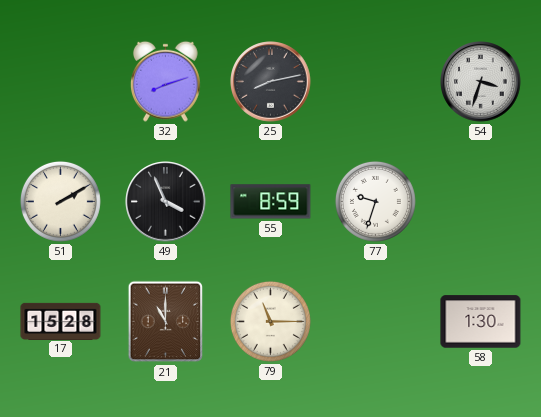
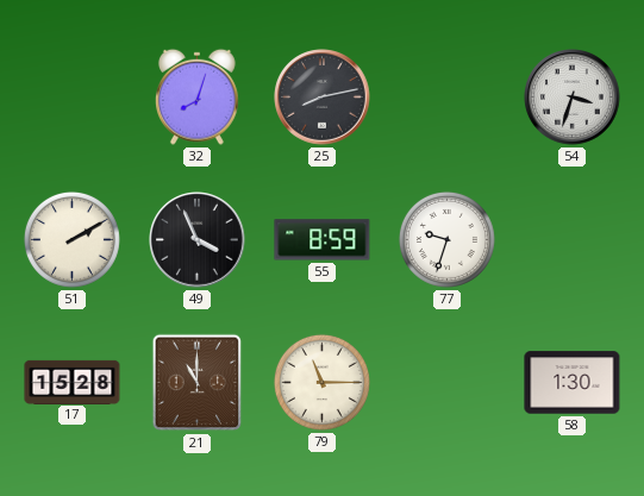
32: 8:12 -> 8:03 (198, 96)
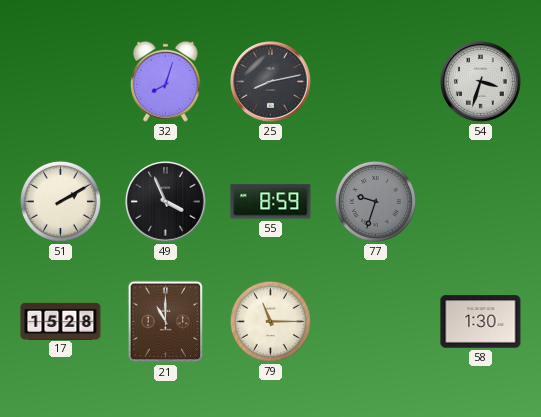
77 dial: white -> grey (375, 201)
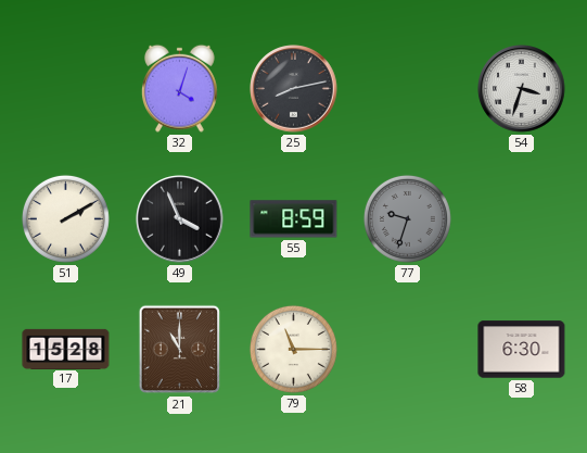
32: 8:03 -> 4:03 (180, 88)
58: 1:30 -> 6:30 (522, 350)
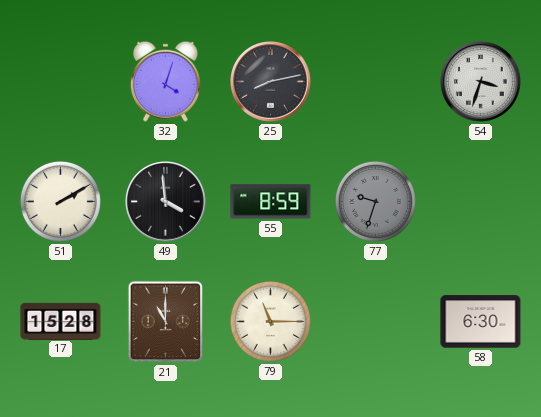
49: 3:56 -> 3:59 (166, 202)
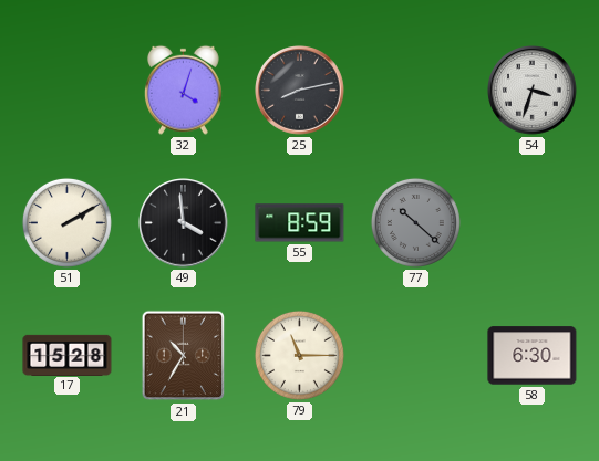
77: 9:33 -> 10:22 (415, 222)
21: 11:00 -> 10:35 (184, 356)
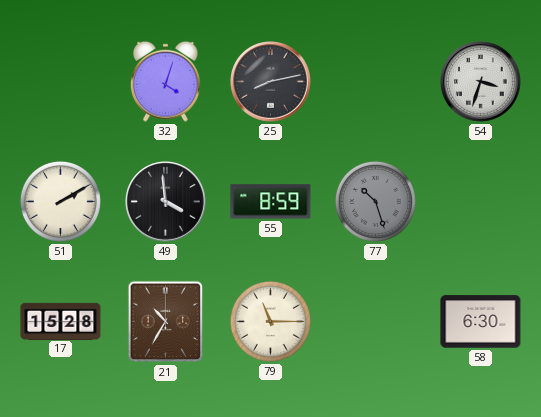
77: 10:22 -> 10:27 (375, 201)
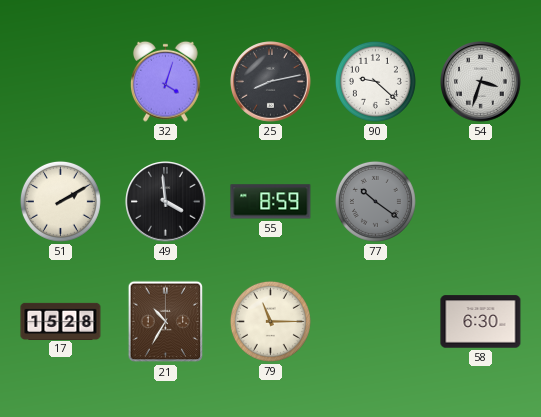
90: none -> 9:22 (375, 81)
77: 10:27 -> 10:21 (375, 201)
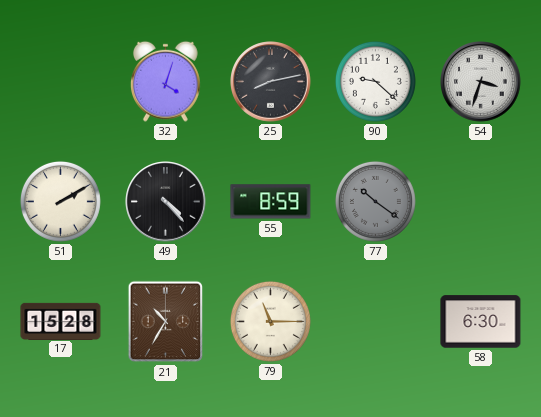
49: 3:59 -> 4:23 (166, 202)
